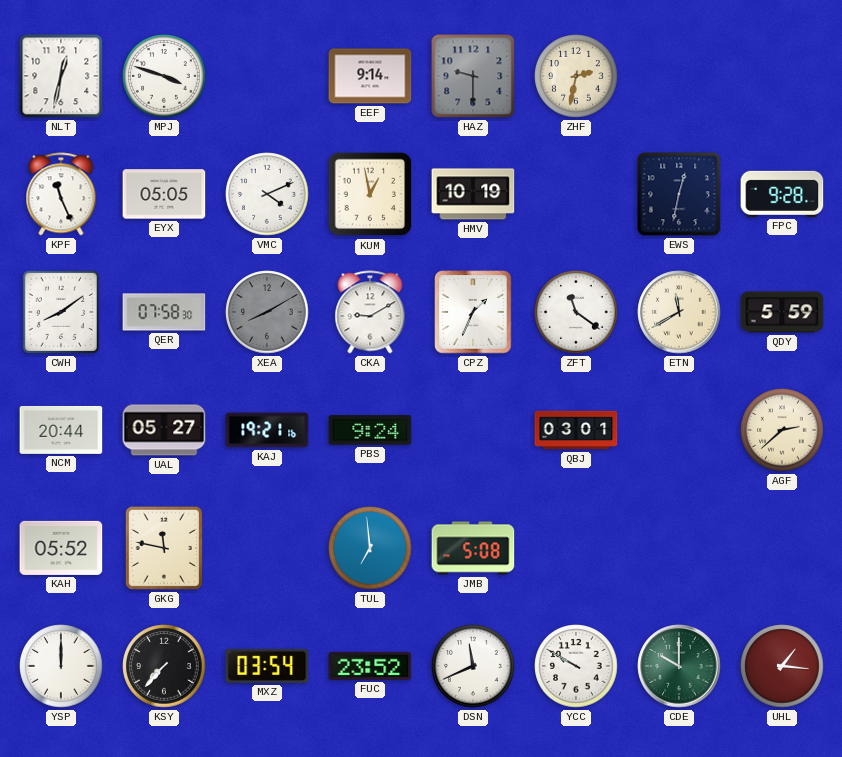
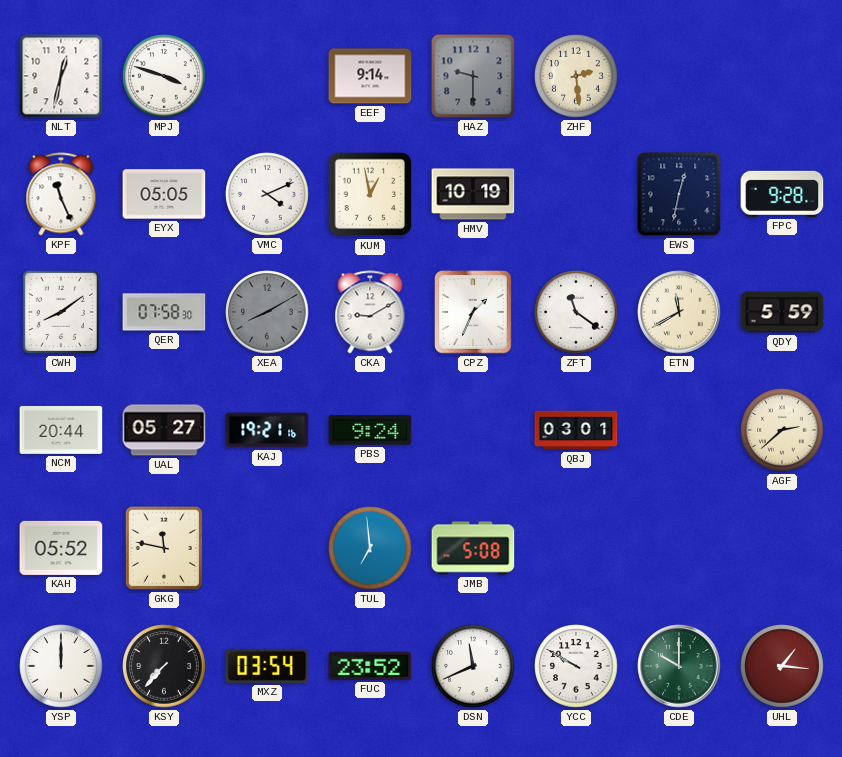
ZHF: 2:32 -> 2:29 (576, 76)
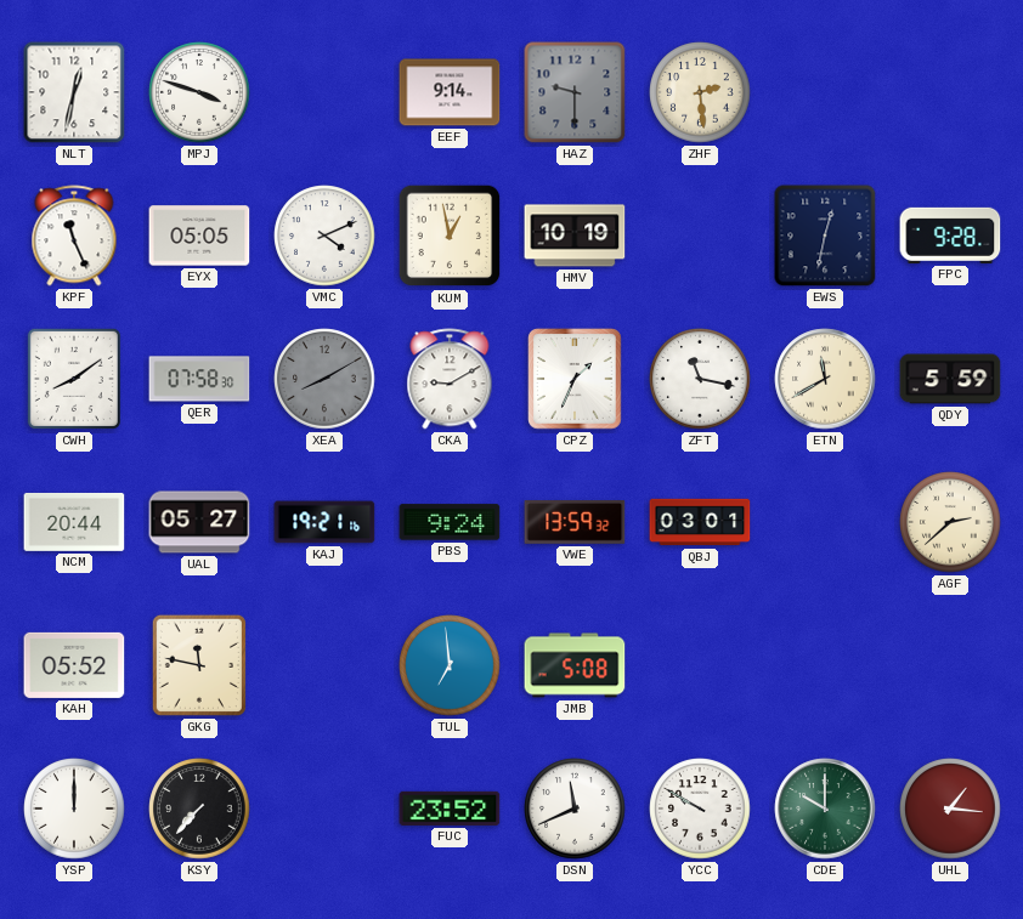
ZFT: 11:21 -> 11:17 (700, 379)
VWE: none -> 13:59 (575, 523)
MXZ: 03:54 -> none (267, 666)
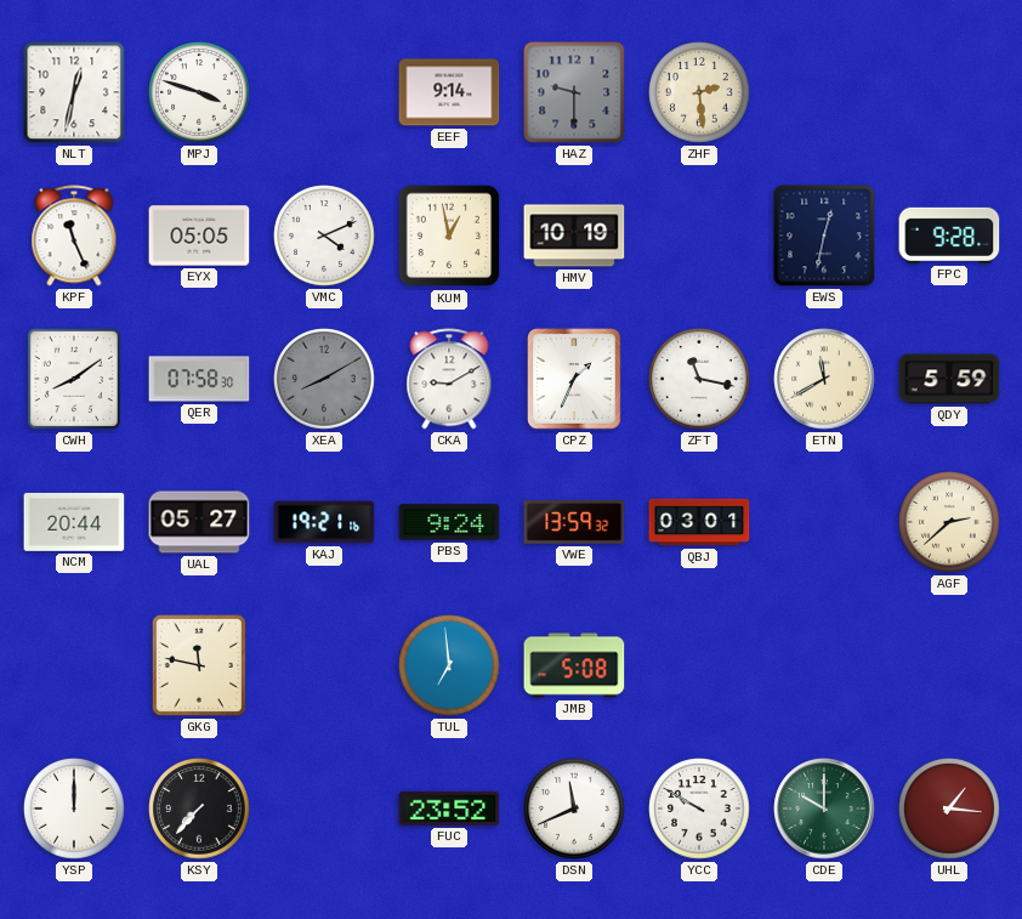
KAH: 05:52 -> none (74, 665)
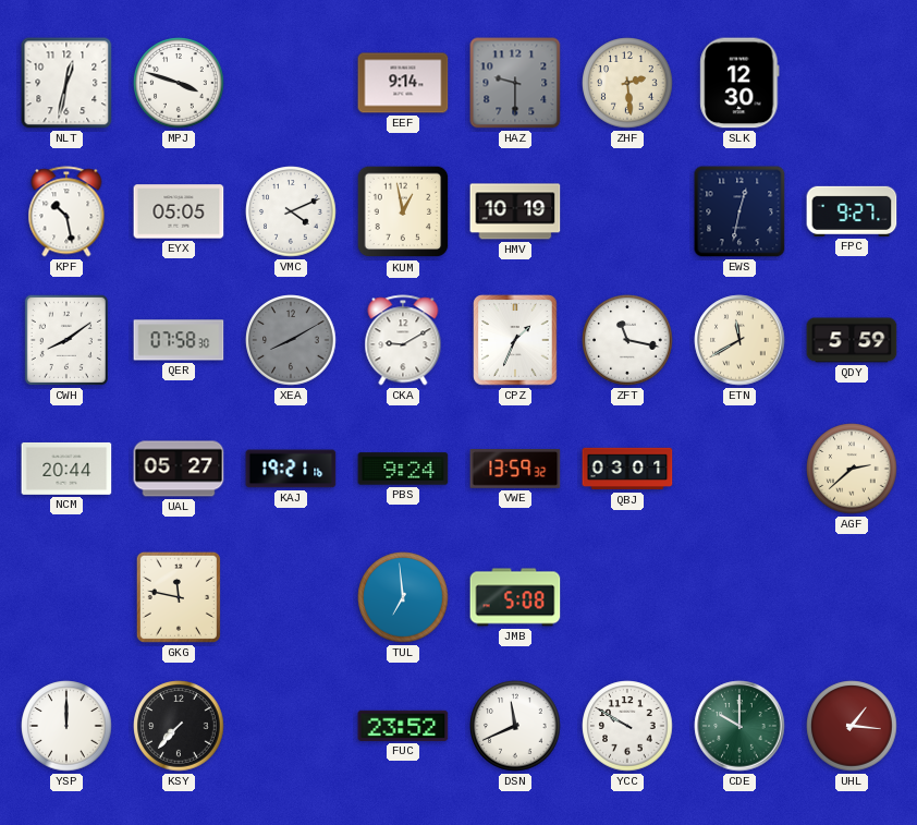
SLK: none -> 12:30 (739, 83)
KPF: 11:26 -> 10:28 (66, 211)
FPC: 9:28 -> 9:27 (852, 211)
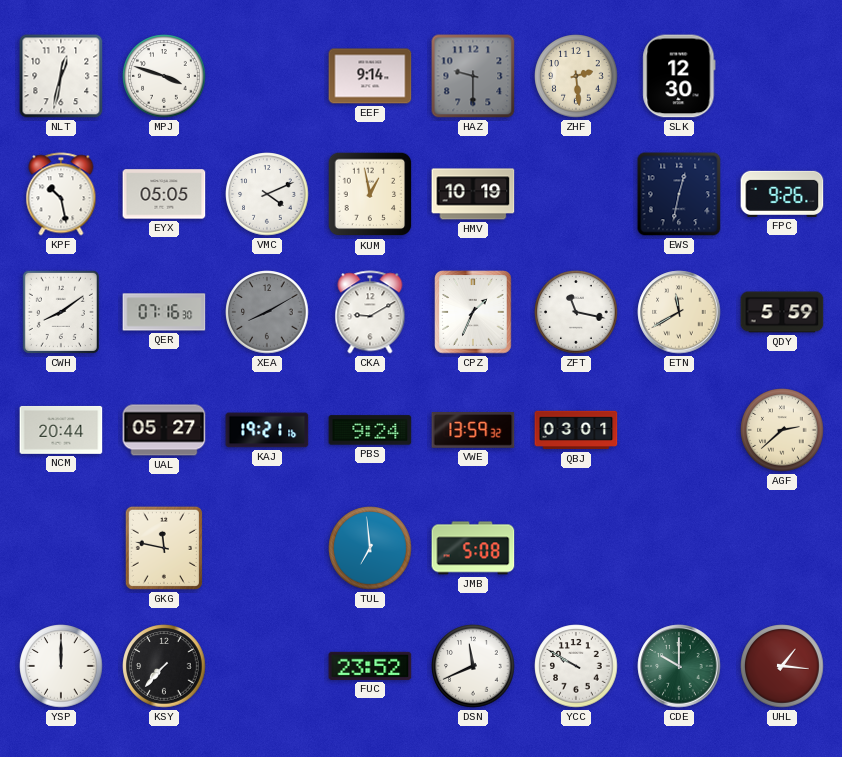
FPC: 9:27 -> 9:26 (782, 194)
QER: 07:58 -> 07:16 (164, 312)
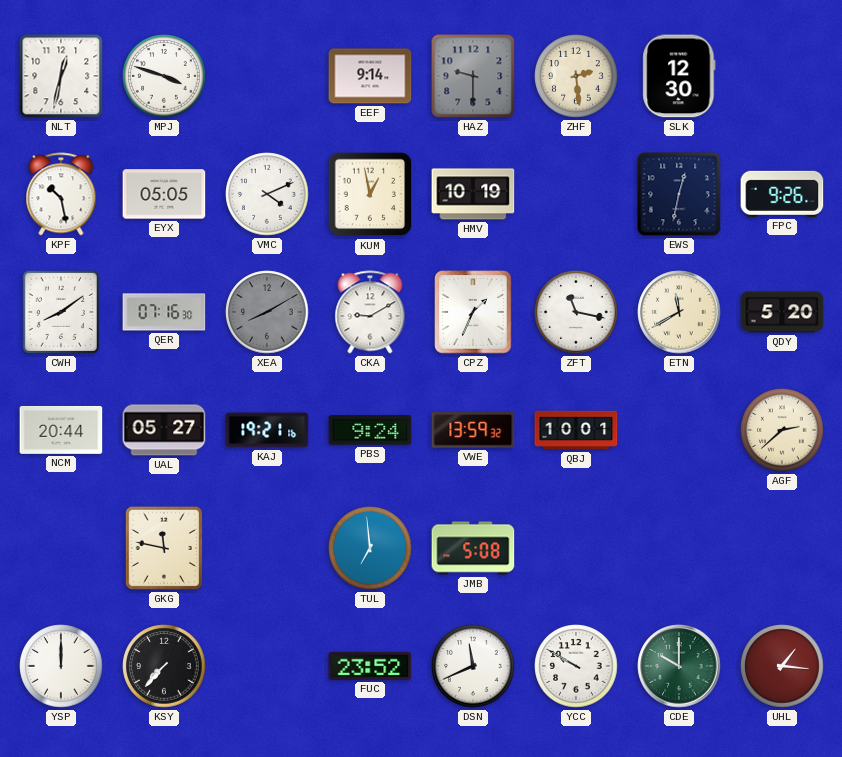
QDY: 5:59 -> 5:20 (782, 312)
QBJ: 03:01 -> 10:01 (576, 430)
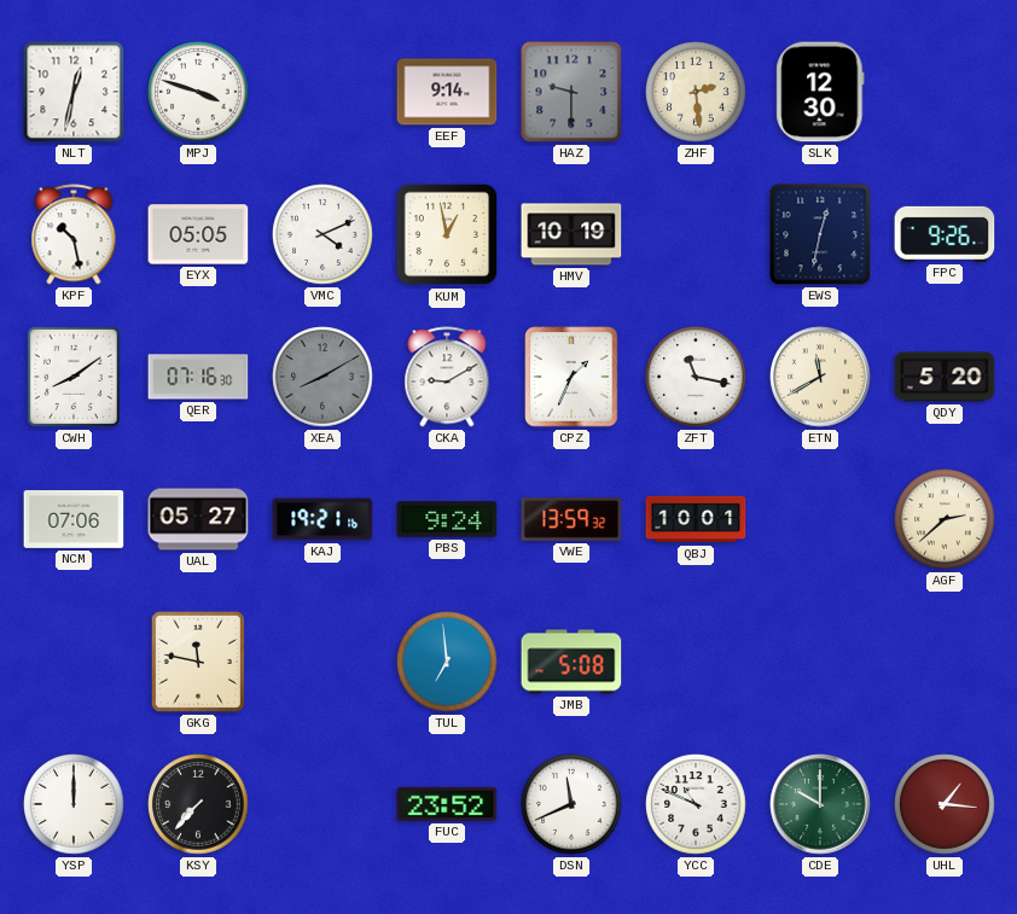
NCM: 20:44 -> 07:06 (74, 519)
YCC: 9:50 -> 10:49 (696, 804)
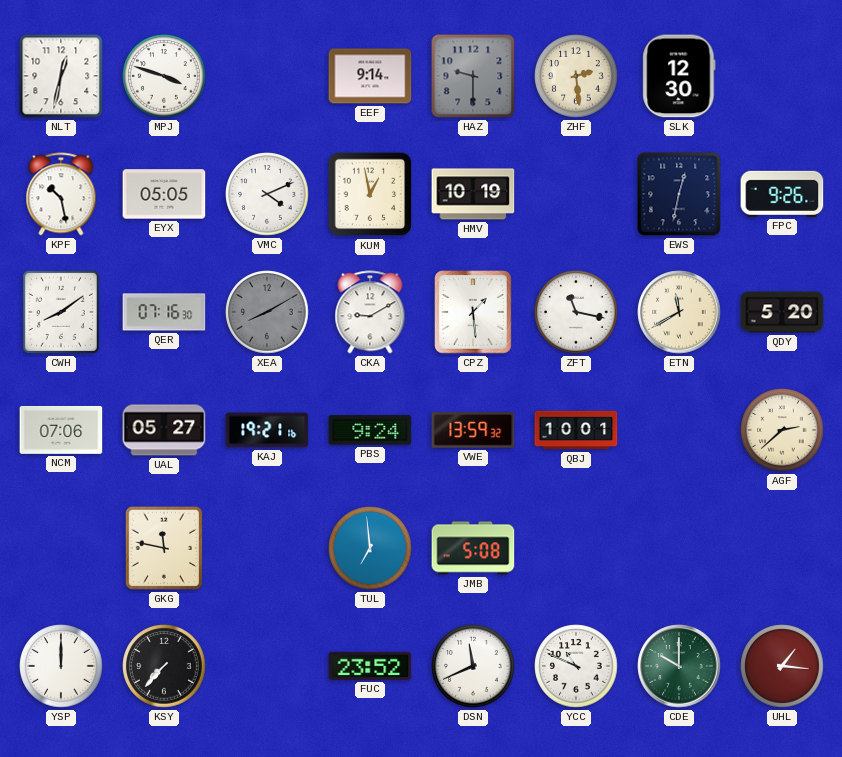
CPZ: 1:34 -> 1:29 (473, 312)
